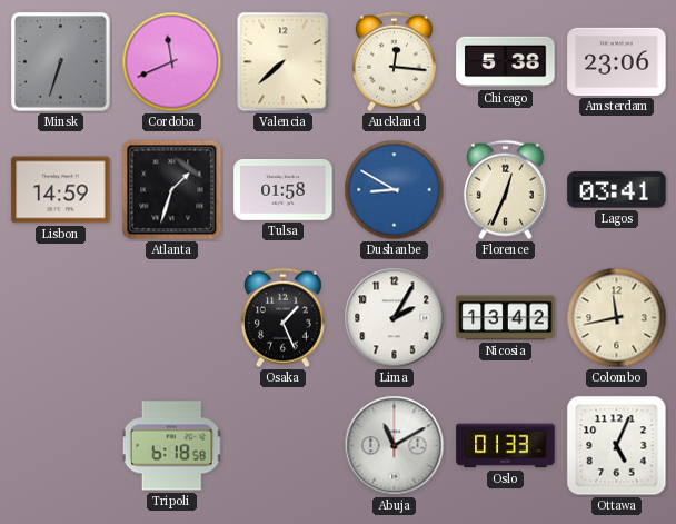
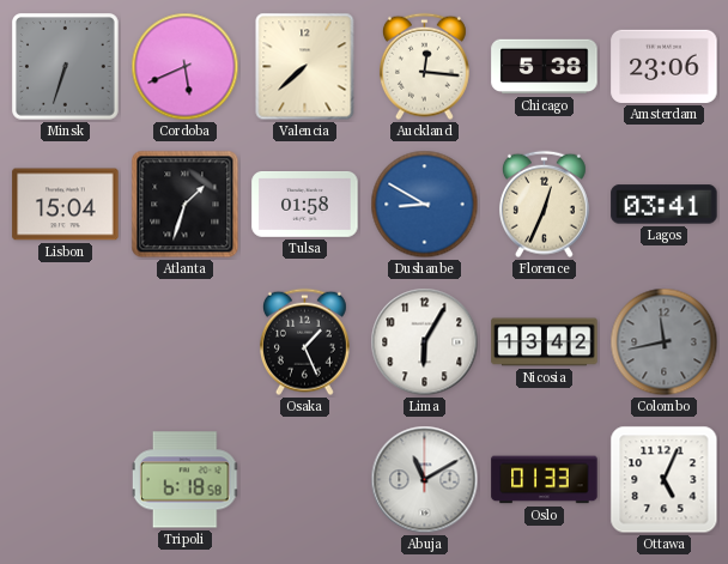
Cordoba: 11:41 -> 5:41 (186, 67)
Lisbon: 14:59 -> 15:04 (66, 205)
Lima: 2:05 -> 6:05 (425, 342)
Colombo dial: cream -> grey (665, 342)
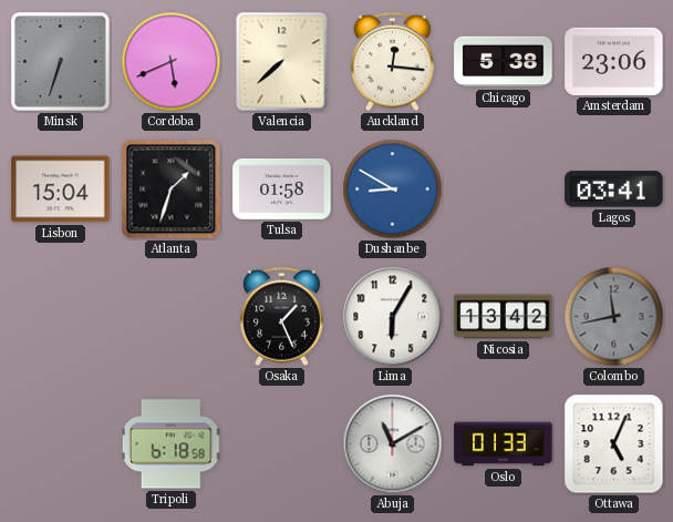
Florence: 12:34 -> none (544, 205)
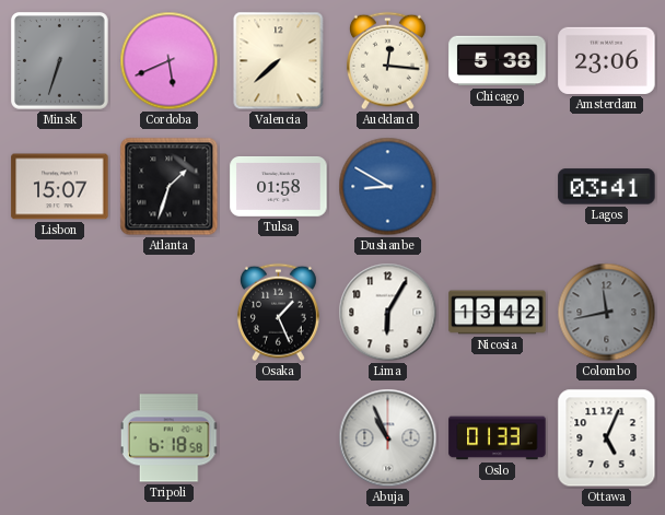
Lisbon: 15:04 -> 15:07 (60, 187)
Abuja: 11:10 -> 10:56 (388, 438)
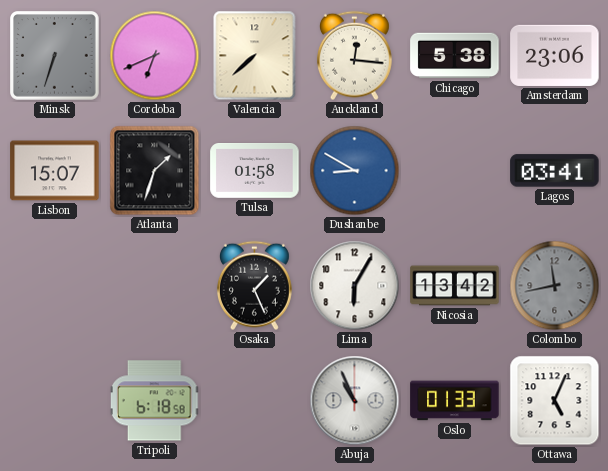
Cordoba: 5:41 -> 6:41 (155, 56)
